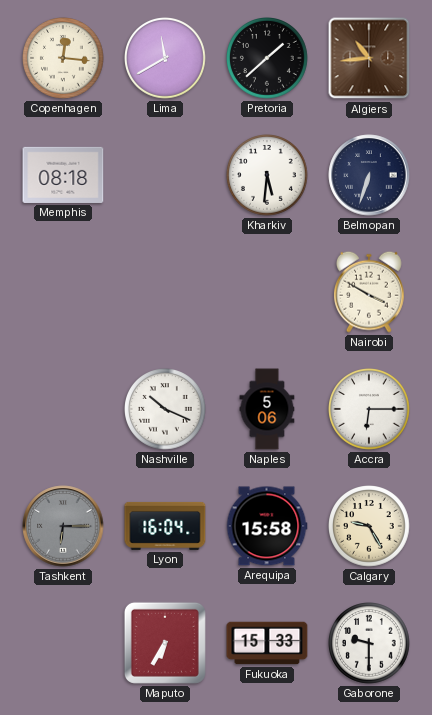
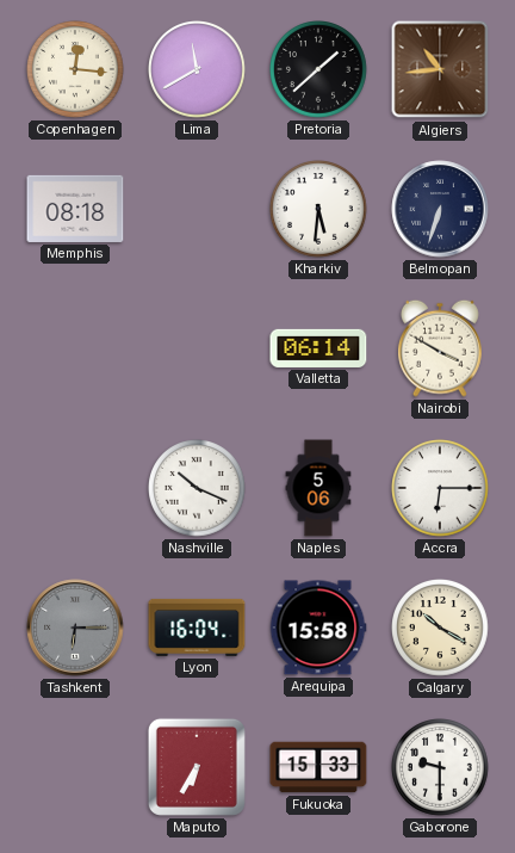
Valletta: none -> 06:14 (318, 348)
Calgary: 9:25 -> 10:20 (441, 629)
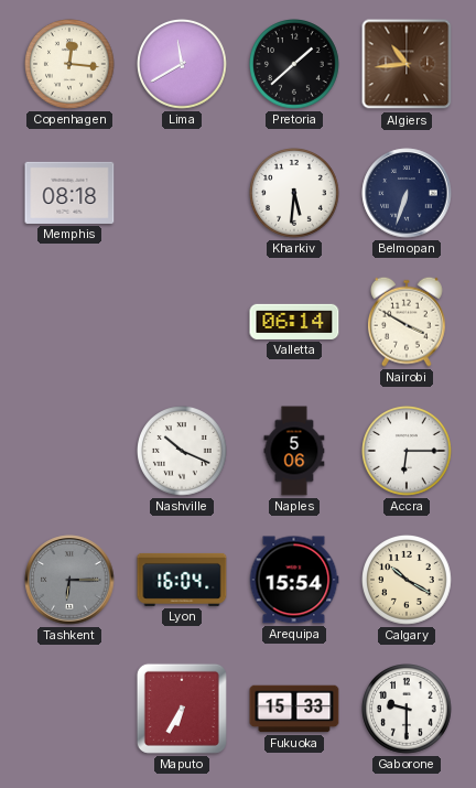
Arequipa: 15:58 -> 15:54 (294, 580)
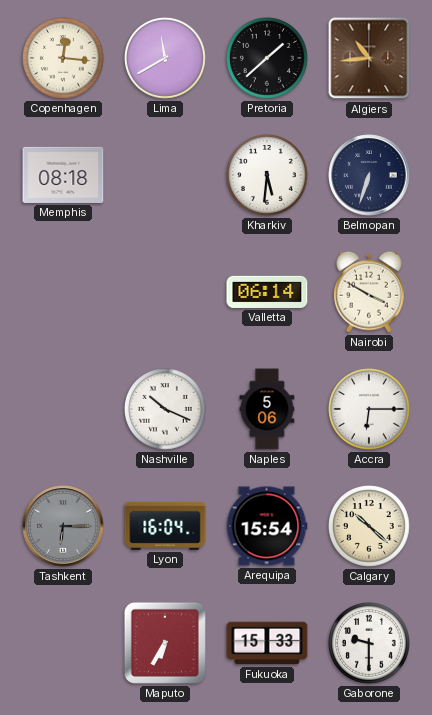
Calgary: 10:20 -> 10:22 (370, 527)
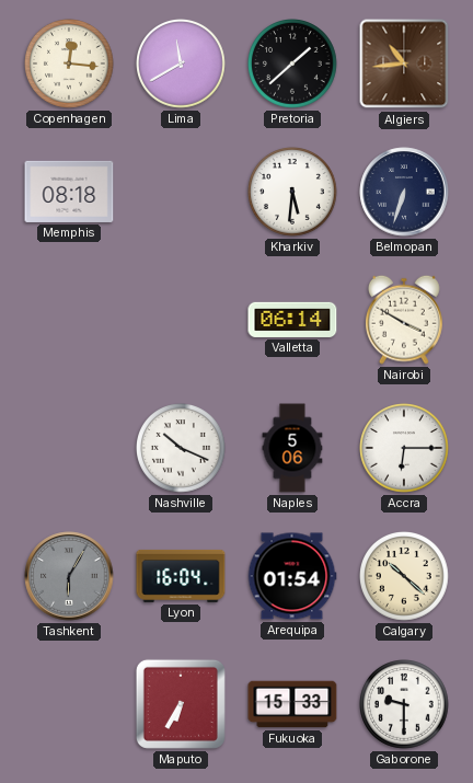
Tashkent: 6:15 -> 6:05 (69, 576)
Arequipa: 15:54 -> 01:54 (292, 576)
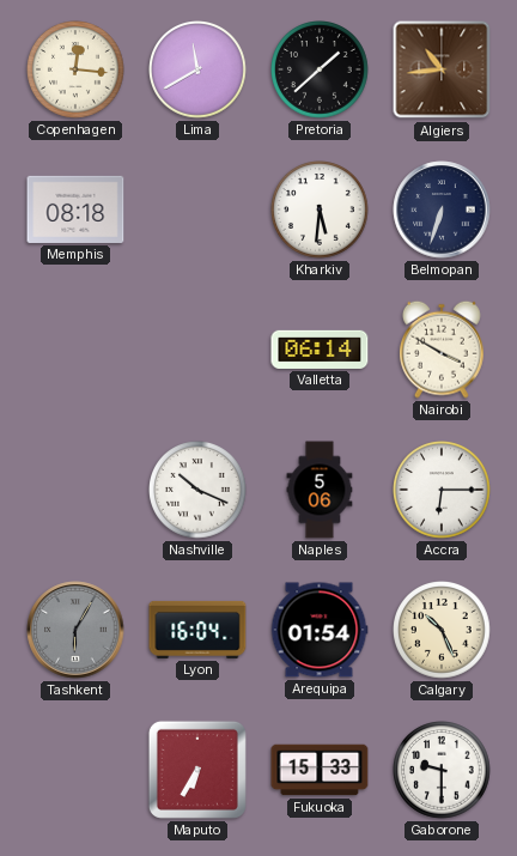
Calgary: 10:22 -> 10:26 (443, 631)
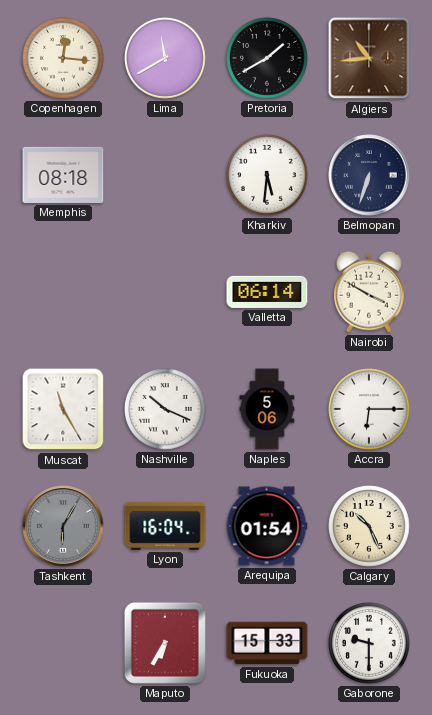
Pretoria: 1:38 -> 1:40 (268, 59)
Muscat: none -> 11:25 (63, 409)
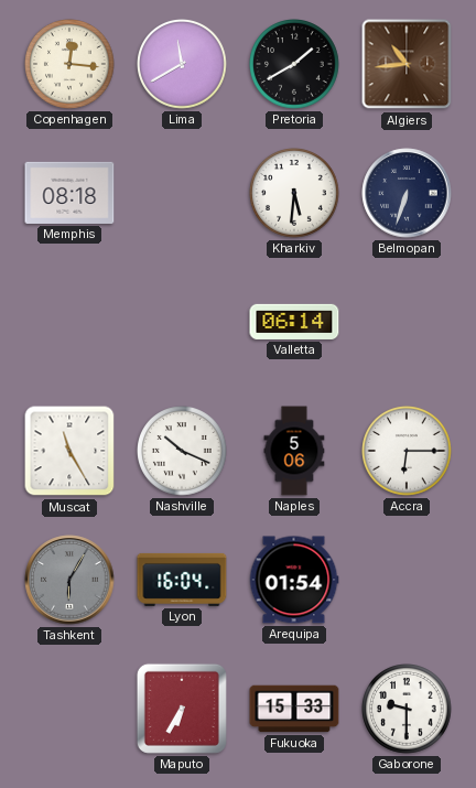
Nairobi: 3:50 -> none (369, 292)
Calgary: 10:26 -> none (370, 527)
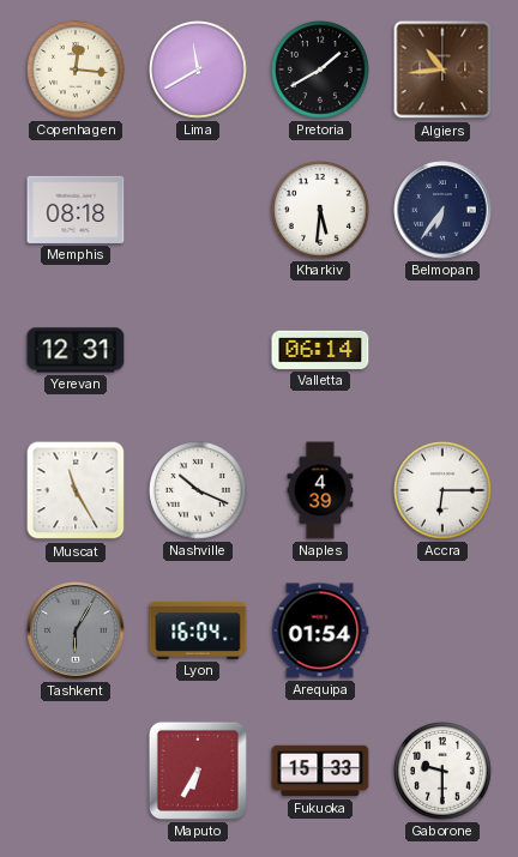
Belmopan: 6:33 -> 6:36 (442, 210)
Yerevan: none -> 12:31 (76, 350)
Naples: 5:06 -> 4:39 (320, 490)
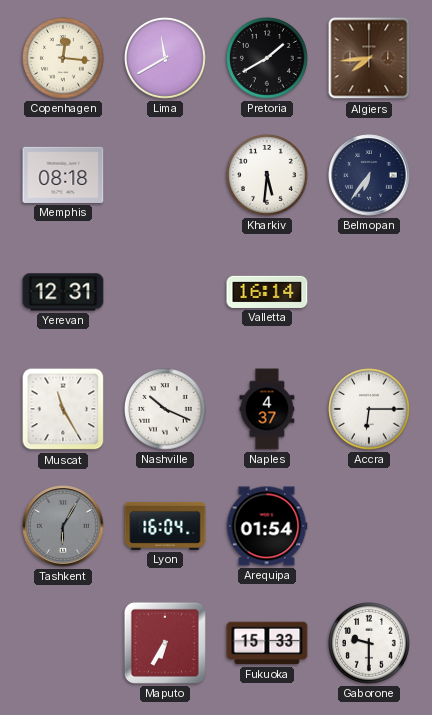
Algiers: 10:44 -> 7:44 (369, 58)
Valletta: 06:14 -> 16:14 (267, 292)
Naples: 4:39 -> 4:37 (267, 409)
